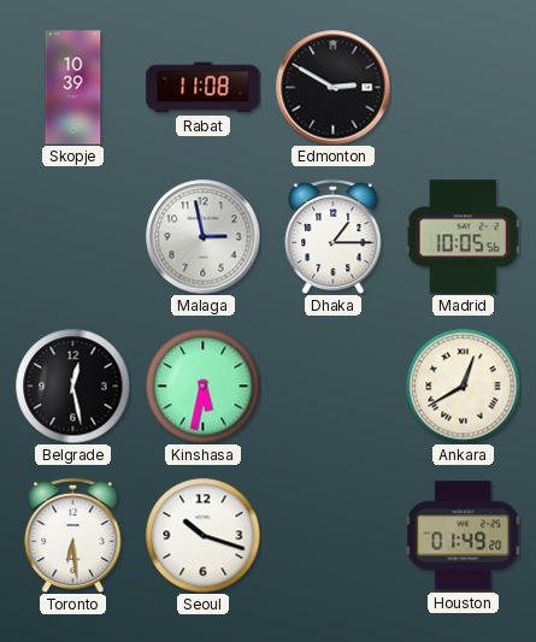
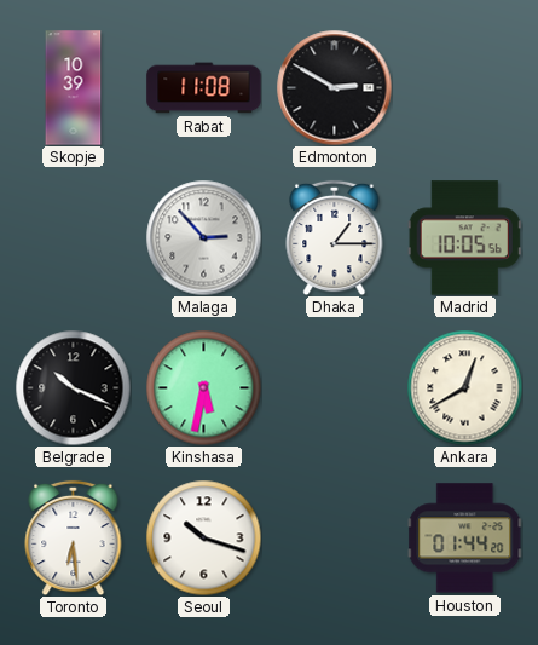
Malaga: 2:58 -> 2:53 (203, 237)
Belgrade: 12:28 -> 10:19 (73, 387)
Houston: 01:49 -> 01:44 (464, 539)
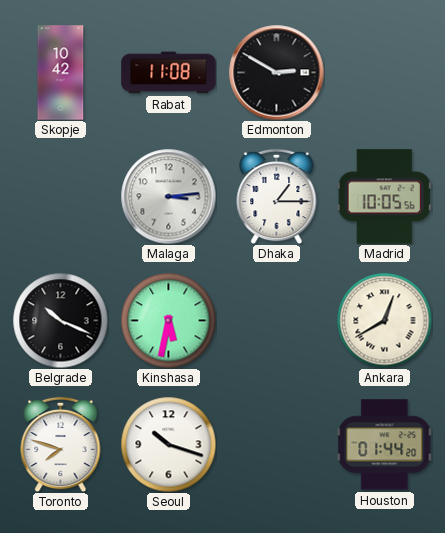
Skopje: 10:39 -> 10:42 (61, 73)
Malaga: 2:53 -> 3:14 (168, 196)
Toronto: 6:29 -> 7:48 (61, 444)
